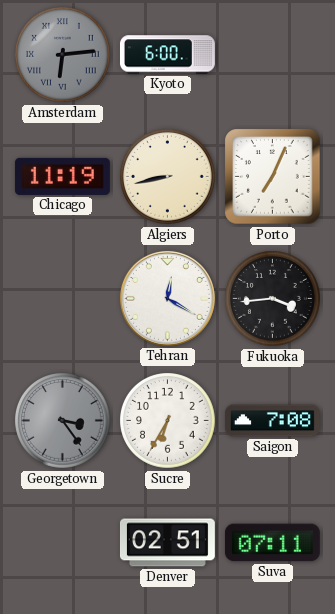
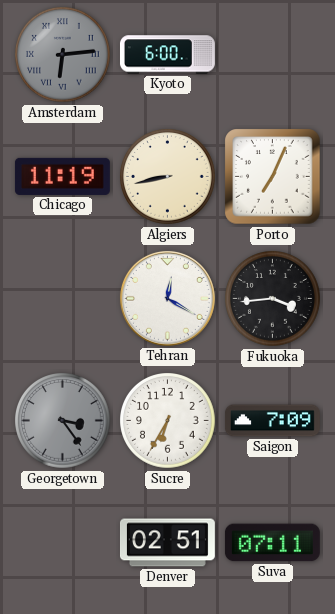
Saigon: 7:08 -> 7:09 (272, 421)
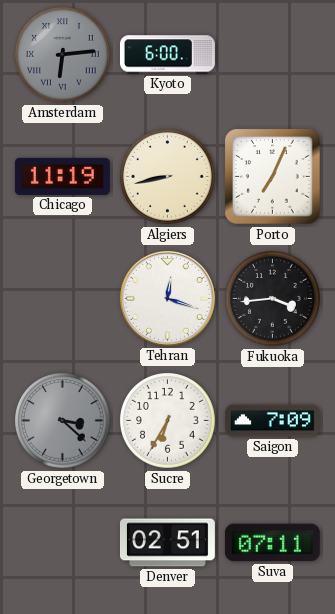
Tehran: 12:20 -> 12:18 (167, 298)
Georgetown: 3:24 -> 3:22 (63, 421)
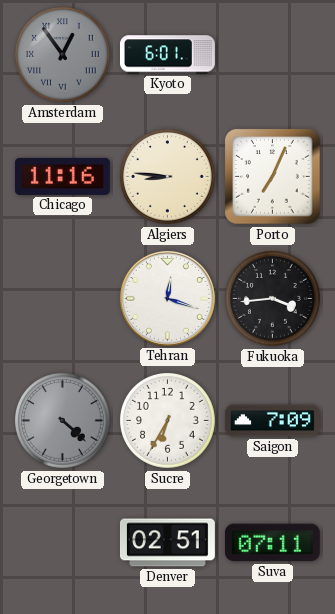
Amsterdam: 6:14 -> 12:54 (63, 55)
Kyoto: 6:00 -> 6:01 (167, 55)
Chicago: 11:19 -> 11:16 (62, 176)
Algiers: 8:43 -> 8:46 (168, 177)
Georgetown: 3:22 -> 4:22 (63, 421)
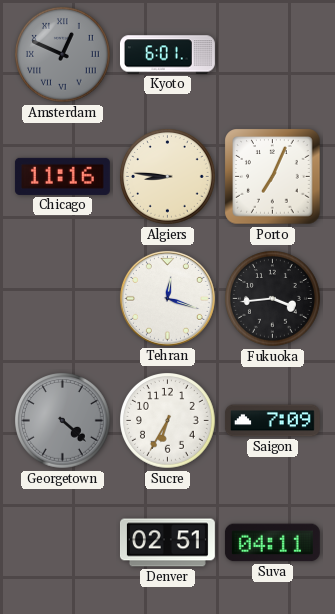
Amsterdam: 12:54 -> 12:49 (63, 55)
Suva: 07:11 -> 04:11 (272, 543)
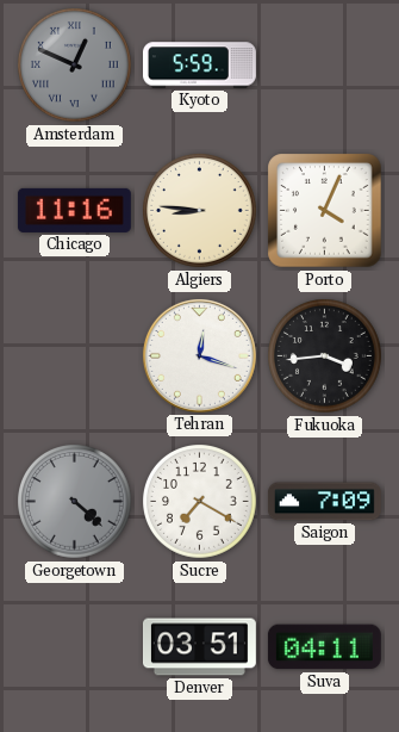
Kyoto: 6:01 -> 5:59 (199, 66)
Porto: 7:04 -> 4:04 (325, 211)
Sucre: 6:35 -> 7:20 (200, 502)
Denver: 02:51 -> 03:51 (199, 647)
